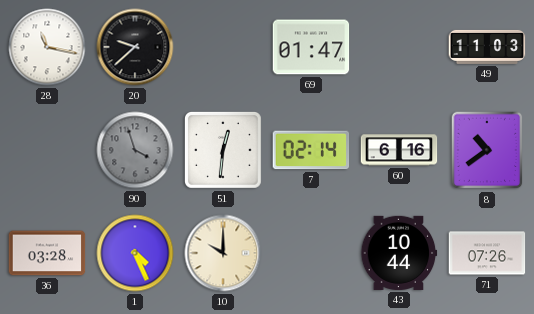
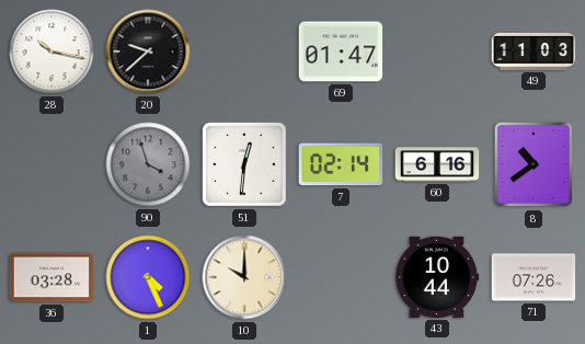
28: 11:17 -> 10:17 (51, 51)
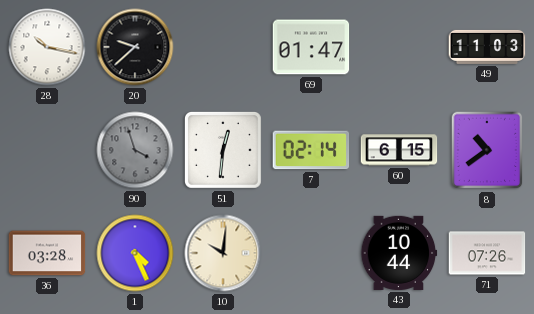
60: 6:16 -> 6:15 (399, 150)
10: 10:00 -> 10:01 (223, 253)
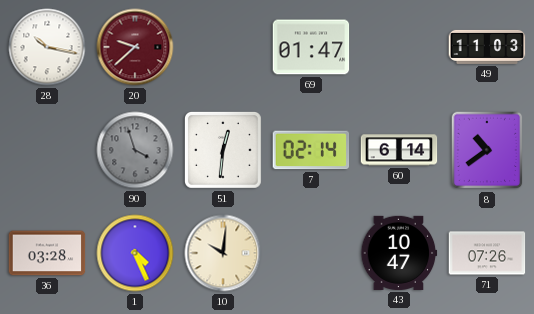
20 dial: black -> burgundy (135, 47)
60: 6:15 -> 6:14 (399, 150)
43: 10:44 -> 10:47 (399, 253)
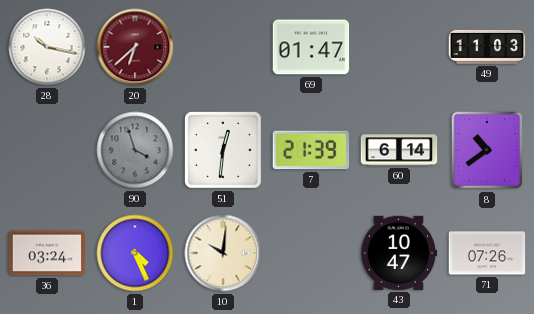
20: 9:38 -> 6:38 (135, 47)
7: 02:14 -> 21:39 (311, 150)
36: 03:28 -> 03:24 (47, 253)
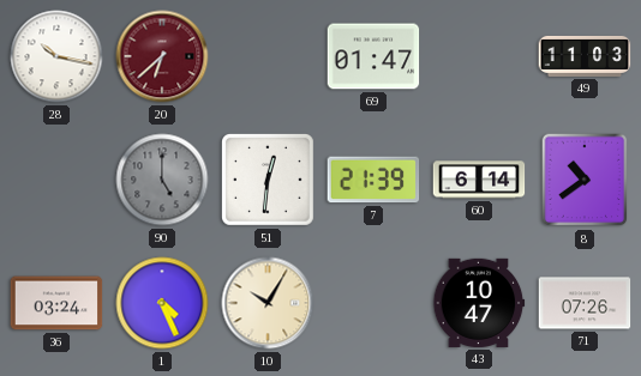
90: 3:57 -> 5:00 (162, 180)
10: 10:01 -> 10:05 (268, 303)
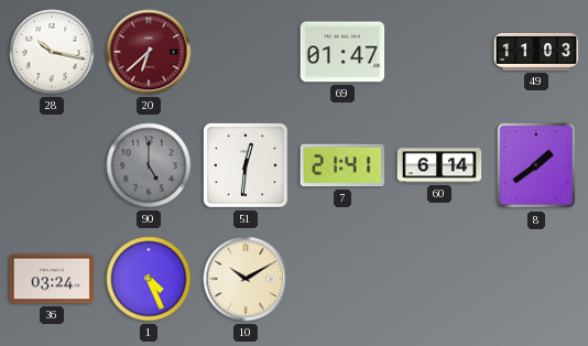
7: 21:39 -> 21:41 (342, 165)
8: 10:39 -> 1:39 (536, 165)
10: 10:05 -> 10:10 (246, 279)
43: 10:47 -> none (479, 303)
71: 07:26 -> none (585, 303)
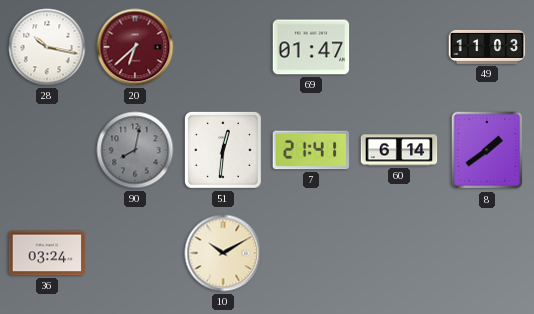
90: 5:00 -> 8:02 (135, 150)
1: 4:26 -> none (149, 279)
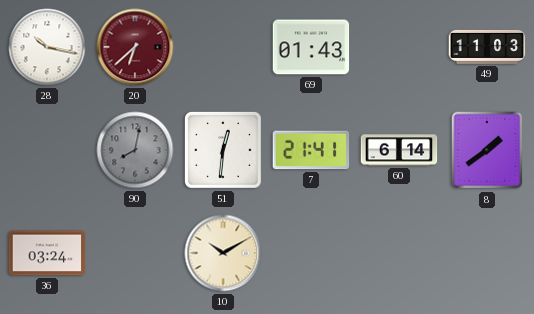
69: 01:47 -> 01:43 (311, 47)
